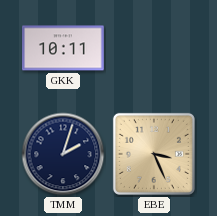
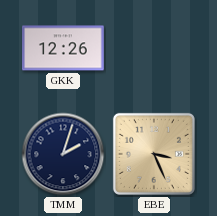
GKK: 10:11 -> 12:26 (64, 48)
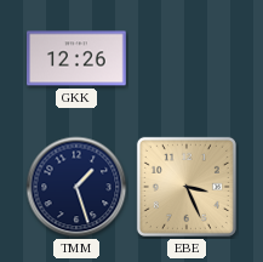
TMM: 2:03 -> 1:27 (76, 187)
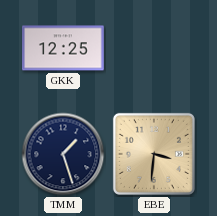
GKK: 12:26 -> 12:25 (64, 48)
EBE: 3:26 -> 3:31 (154, 154)
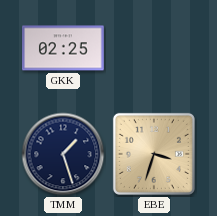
GKK: 12:25 -> 02:25 (64, 48)
EBE: 3:31 -> 3:33 (154, 154)
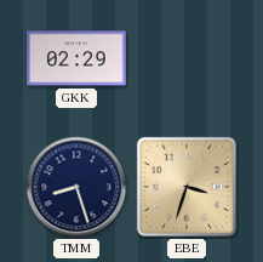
GKK: 02:25 -> 02:29 (78, 58)
TMM: 1:27 -> 8:27 (76, 187)
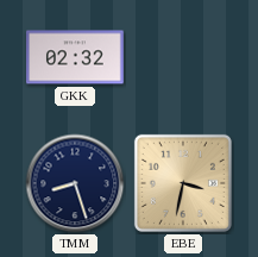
GKK: 02:29 -> 02:32 (76, 57)
EBE: 3:33 -> 3:32 (183, 183)
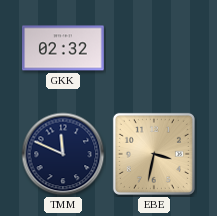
TMM: 8:27 -> 11:49 (63, 154)
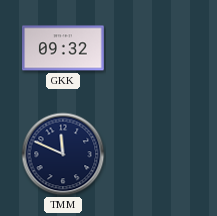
GKK: 02:32 -> 09:32 (64, 48)
EBE: 3:32 -> none (154, 154)
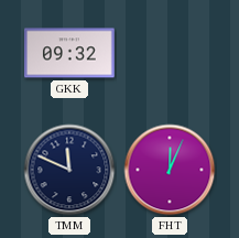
FHT: none -> 12:04 (170, 170)
